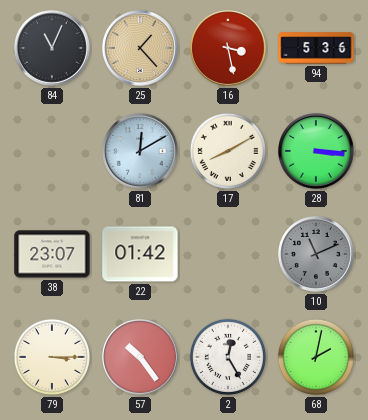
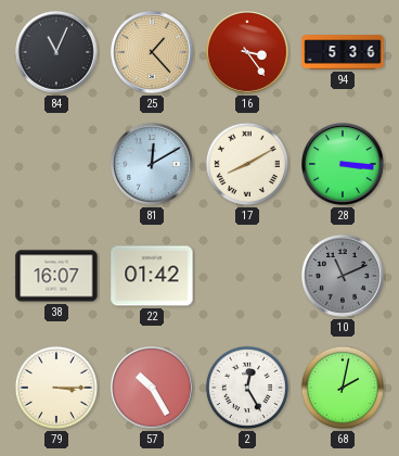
16: 3:28 -> 3:24 (248, 53)
38: 23:07 -> 16:07 (56, 276)
57: 10:24 -> 10:25 (153, 389)
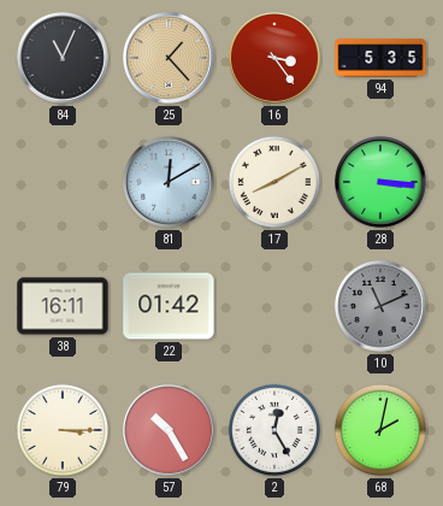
94: 5:36 -> 5:35 (380, 58)
38: 16:07 -> 16:11 (63, 306)
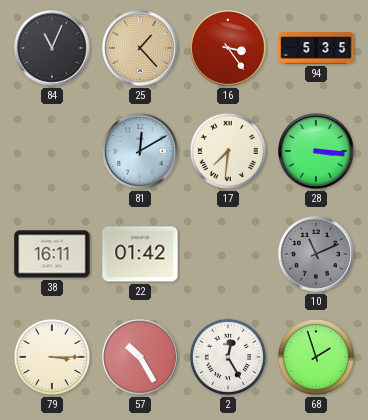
17: 8:10 -> 7:31 (228, 151)
68: 2:02 -> 1:57 (316, 357)
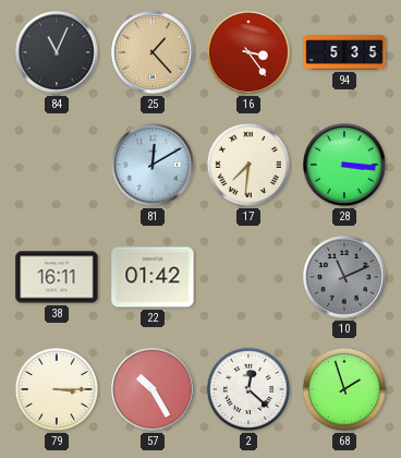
2: 12:25 -> 12:22 (248, 389)
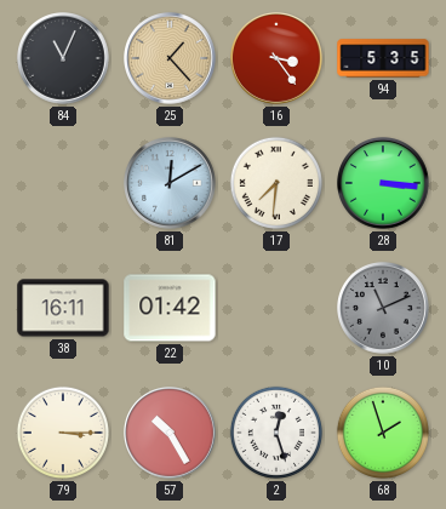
2: 12:22 -> 12:27 (276, 433)
